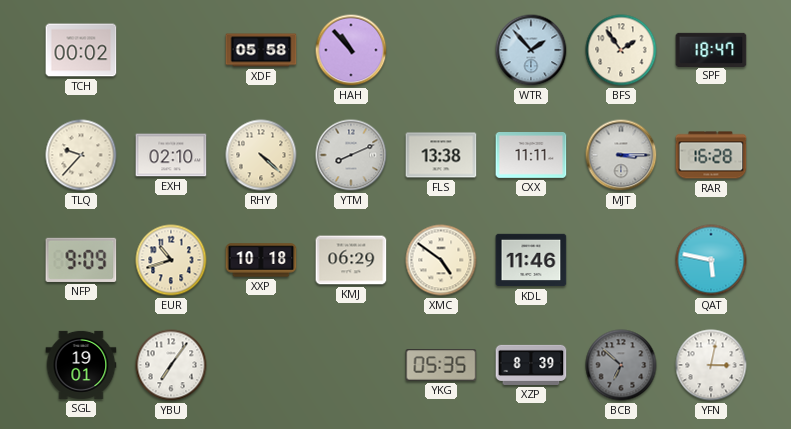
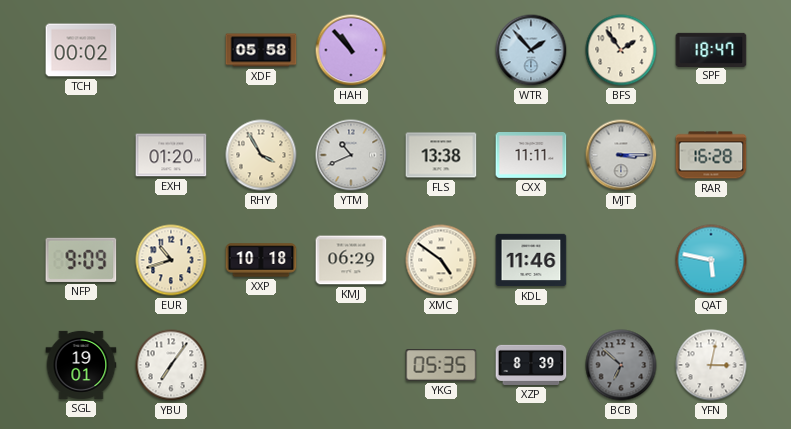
TLQ: 9:37 -> none (81, 155)
EXH: 02:10 -> 01:20 (171, 155)
RHY: 4:22 -> 3:55 (261, 155)
YTM: 8:11 -> 10:41 (351, 155)
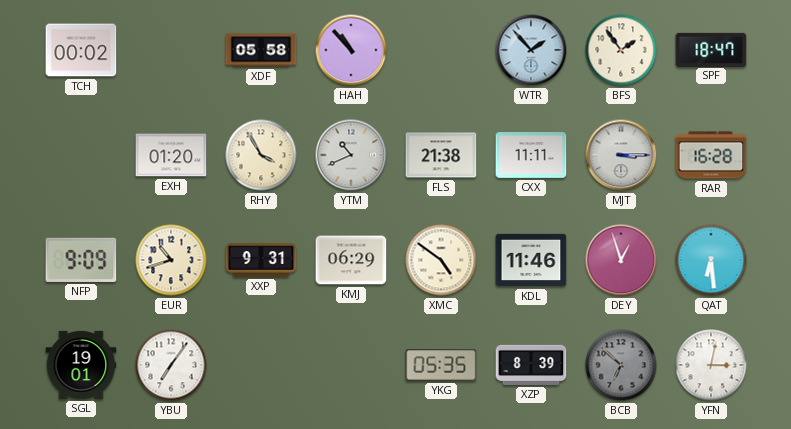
FLS: 13:38 -> 21:38 (441, 155)
XXP: 10:18 -> 9:31 (261, 260)
DEY: none -> 12:57 (621, 260)
QAT: 5:47 -> 6:29 (711, 260)
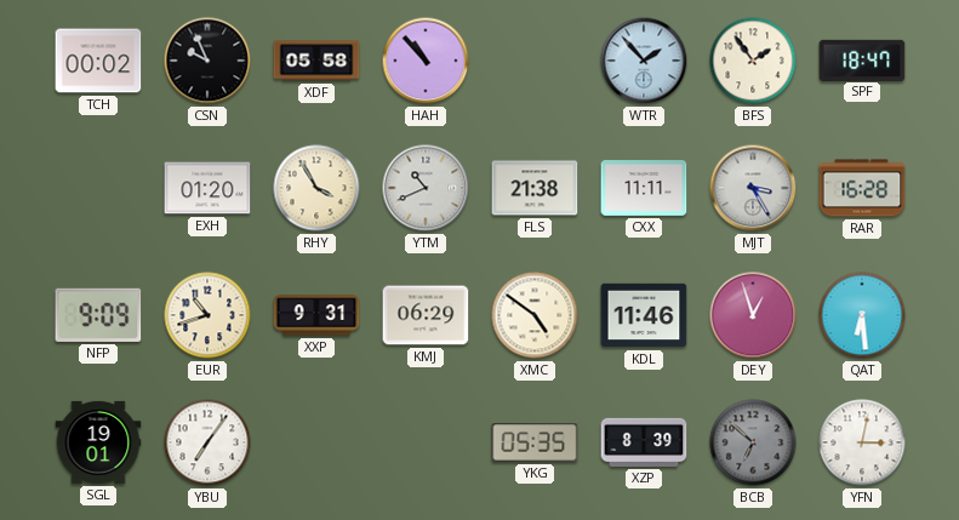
CSN: none -> 9:56 (207, 61)
MJT: 3:15 -> 3:25 (753, 188)
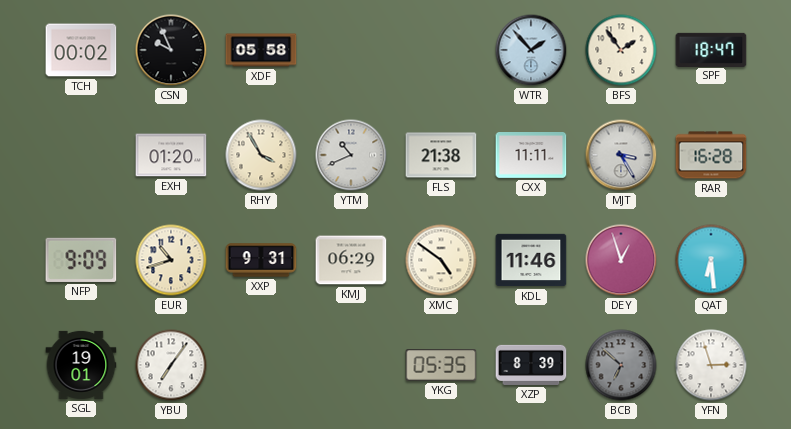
HAH: 10:53 -> none (426, 61)
YFN: 3:02 -> 2:57 (711, 365)
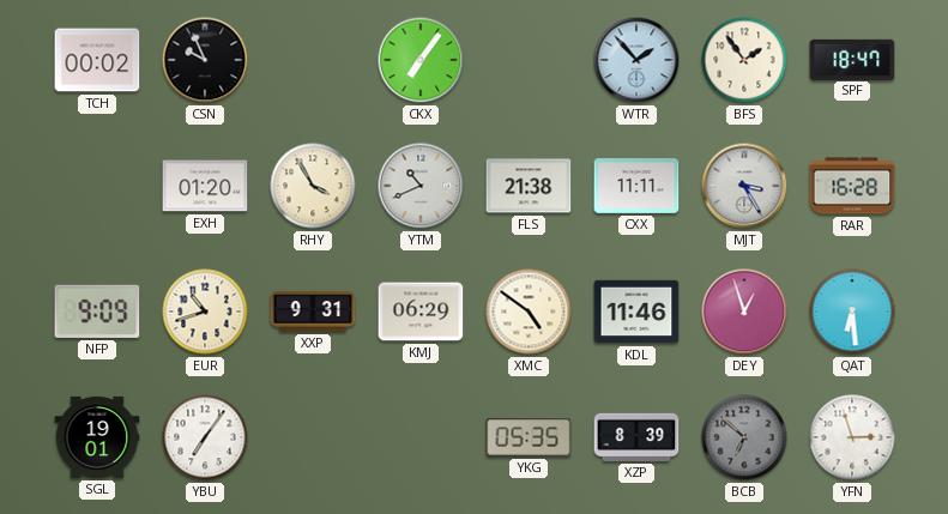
XDF: 05:58 -> none (261, 50)
CKX: none -> 7:06 (421, 60)
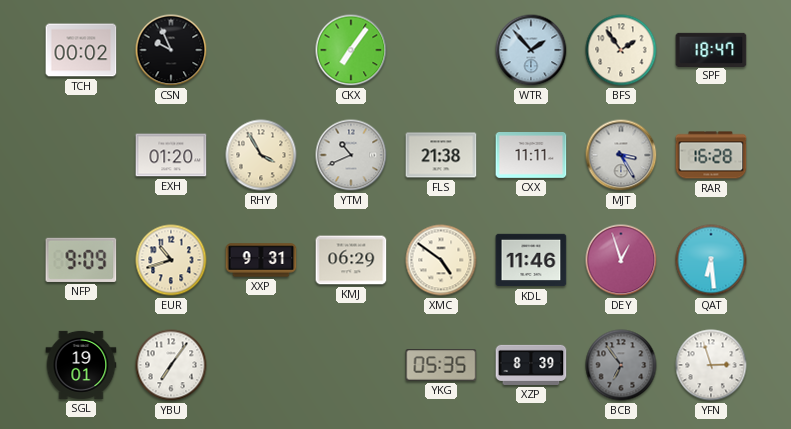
BCB: 6:52 -> 6:54 (621, 365)
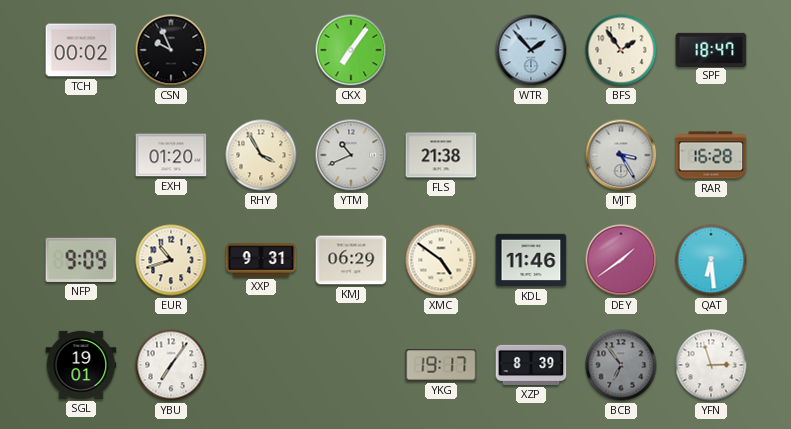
CXX: 11:11 -> none (531, 156)
DEY: 12:57 -> 1:39 (621, 260)
YKG: 05:35 -> 19:17 (441, 365)
